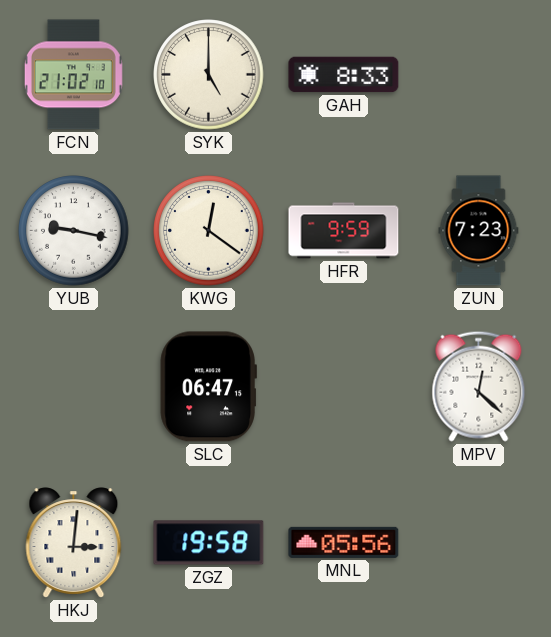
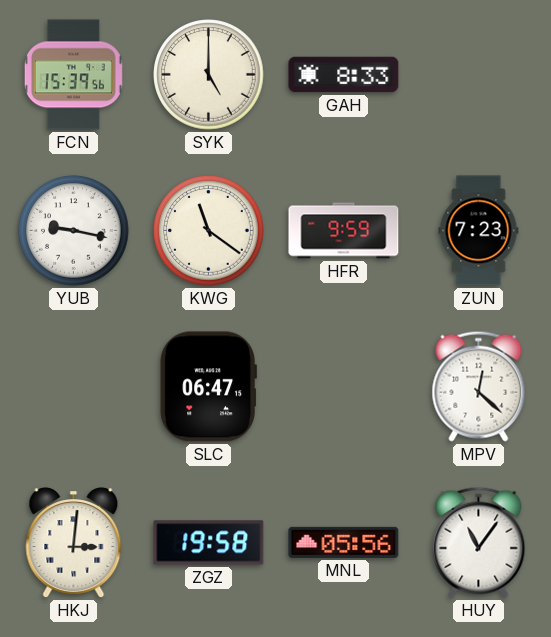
FCN: 21:02 -> 15:39 (73, 75)
KWG: 12:21 -> 11:21 (209, 231)
HUY: none -> 11:06 (479, 542)
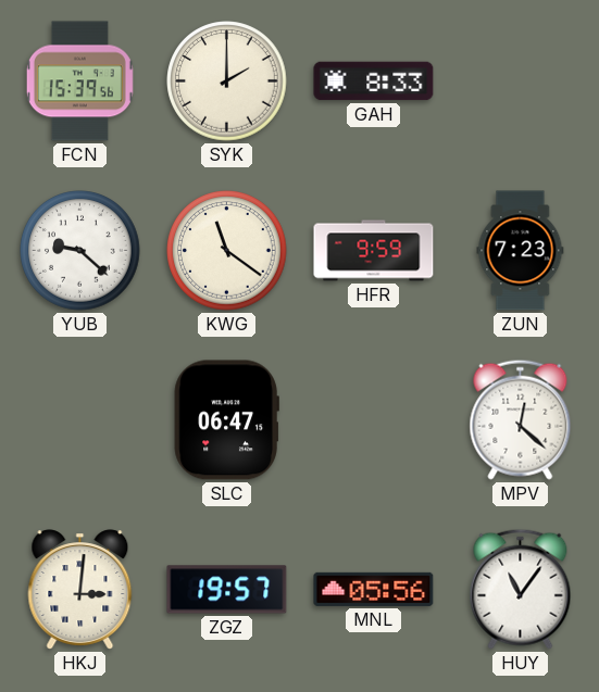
SYK: 5:00 -> 2:00 (227, 81)
YUB: 9:17 -> 9:22 (80, 251)
ZGZ: 19:58 -> 19:57 (227, 590)
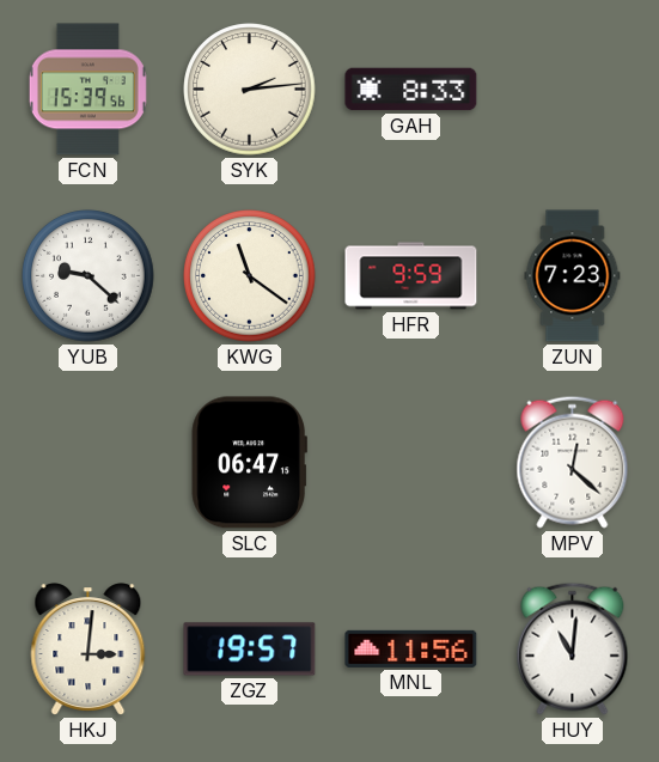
SYK: 2:00 -> 2:14 (250, 90)
MNL: 05:56 -> 11:56 (411, 648)
HUY: 11:06 -> 11:01 (573, 648)
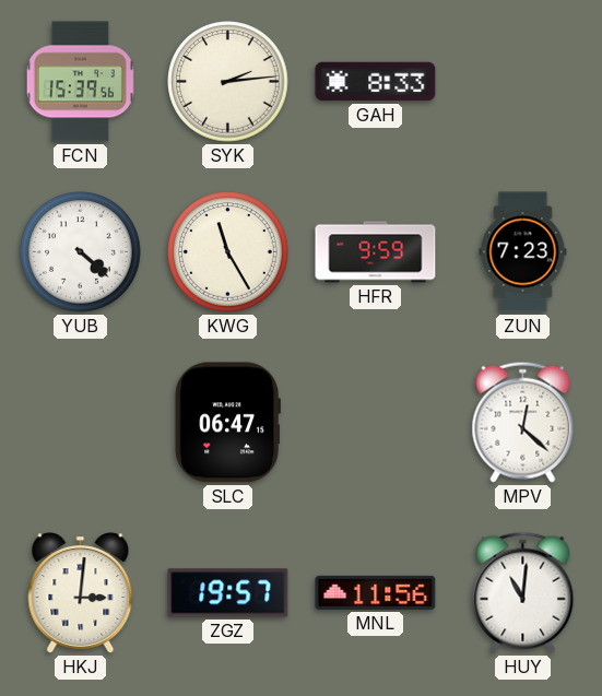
YUB: 9:22 -> 4:22 (81, 252)
KWG: 11:21 -> 11:25 (228, 252)
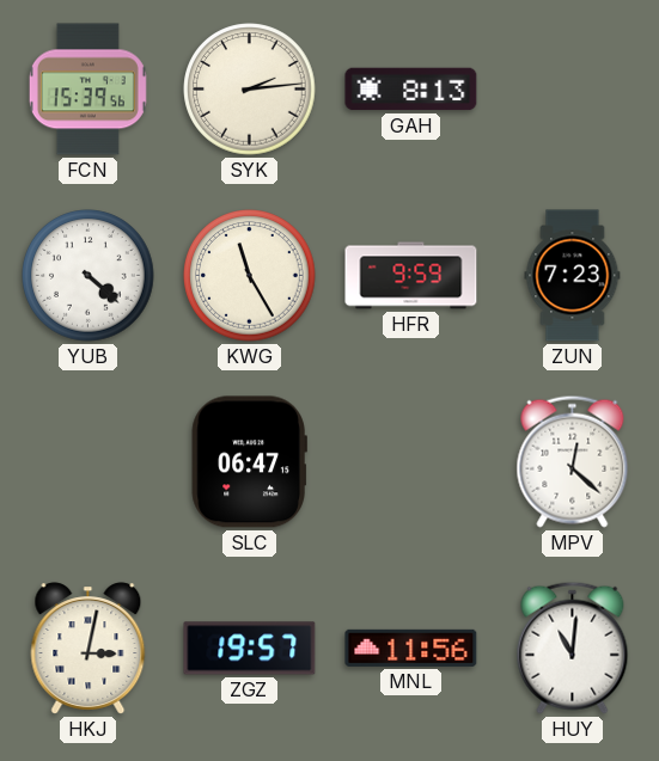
GAH: 8:33 -> 8:13 (411, 90)
HKJ: 3:01 -> 3:02 (89, 649)
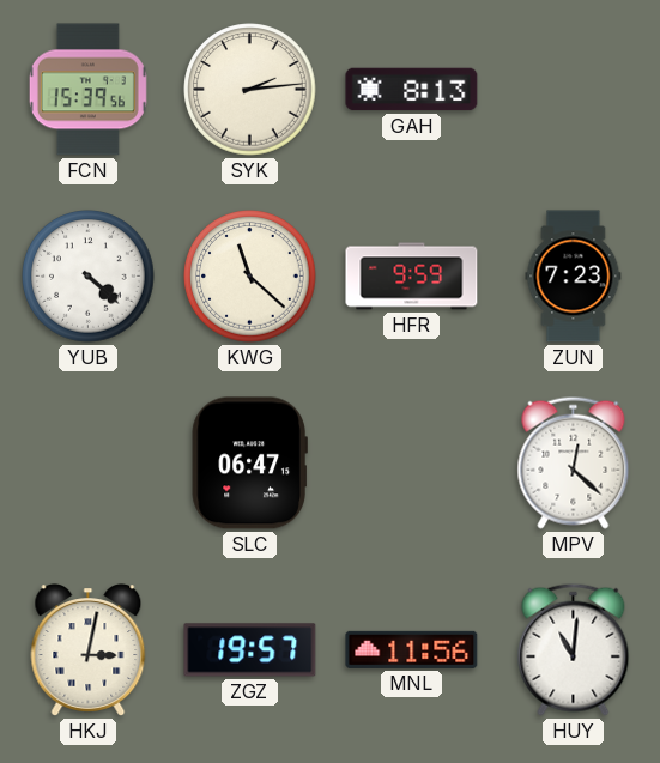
KWG: 11:25 -> 11:22 (250, 277)
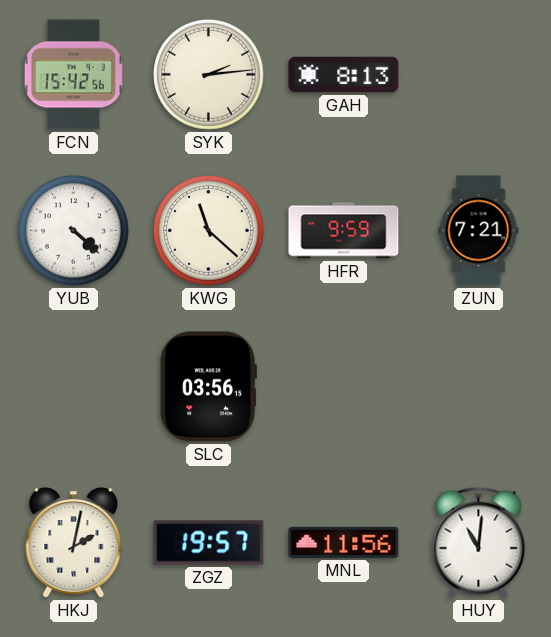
FCN: 15:39 -> 15:42 (73, 75)
ZUN: 7:23 -> 7:21 (479, 231)
SLC: 06:47 -> 03:56 (208, 387)
MPV: 12:22 -> none (574, 462)
HKJ: 3:02 -> 2:02 (74, 543)
